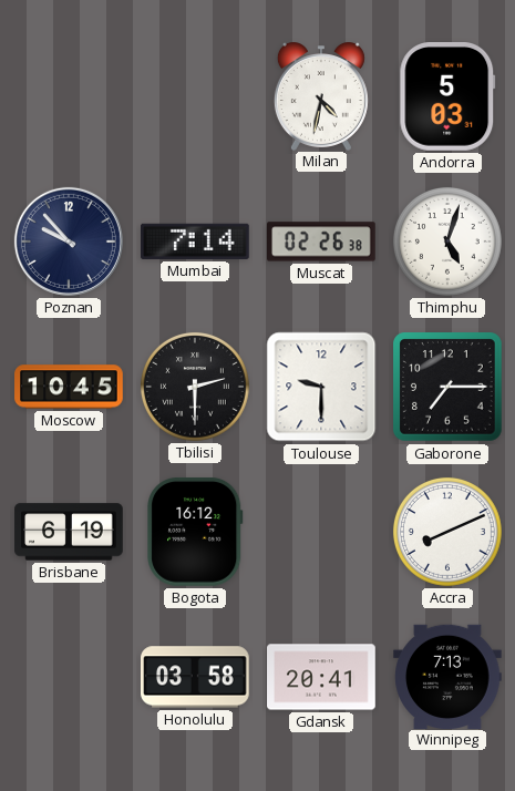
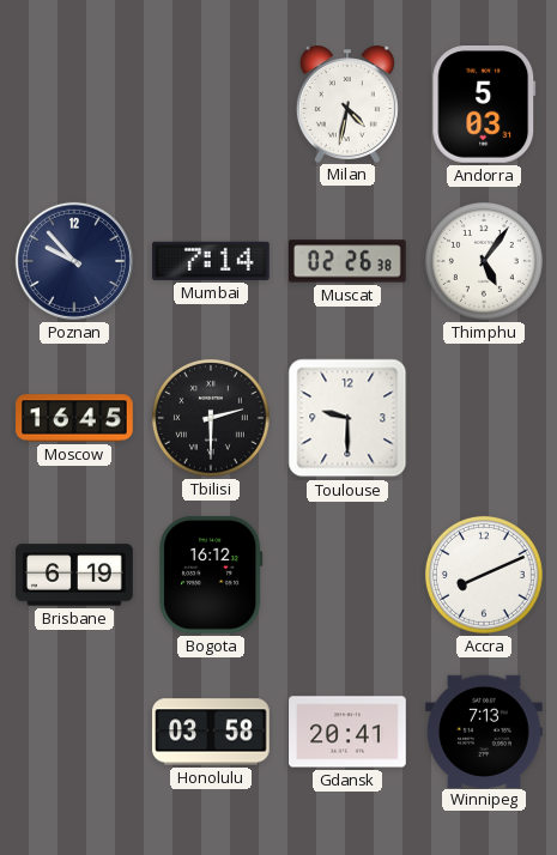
Thimphu: 5:03 -> 5:06 (484, 261)
Moscow: 10:45 -> 16:45 (74, 418)
Gaborone: 7:15 -> none (449, 388)
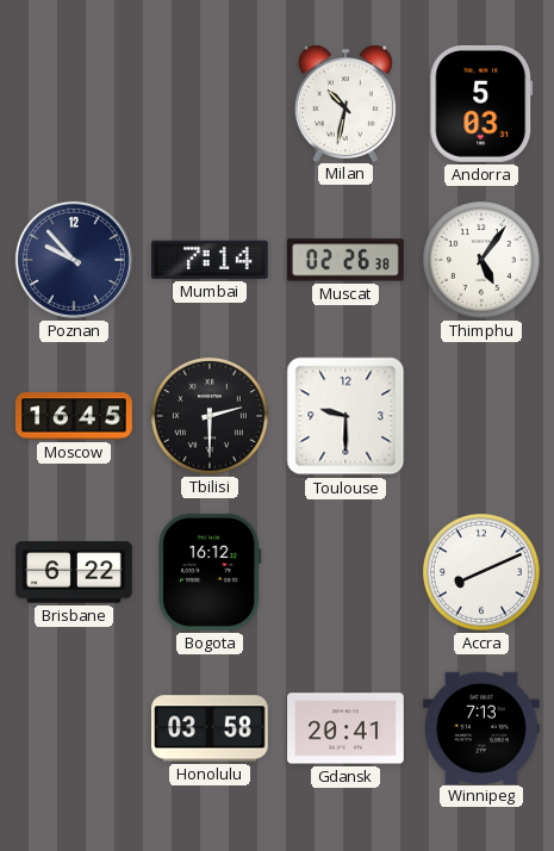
Milan: 4:32 -> 10:32 (346, 104)
Brisbane: 6:19 -> 6:22 (74, 572)
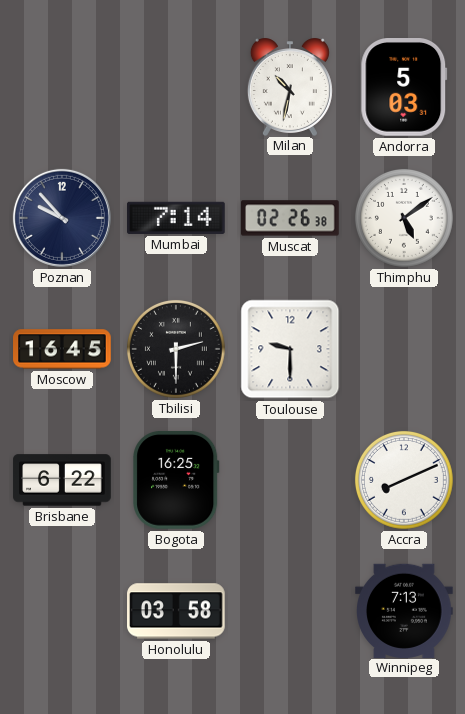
Thimphu: 5:06 -> 5:09 (404, 218)
Bogota: 16:12 -> 16:25 (176, 480)
Gdansk: 20:41 -> none (346, 728)
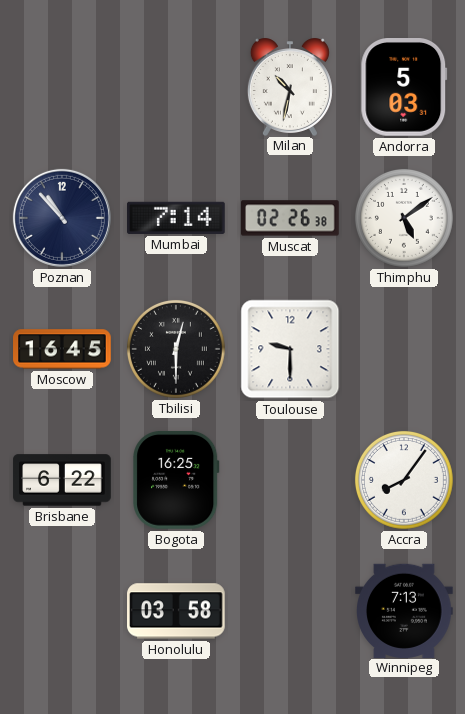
Poznan: 9:53 -> 10:53 (62, 218)
Tbilisi: 2:30 -> 12:30 (176, 349)
Accra: 8:11 -> 8:06 (404, 480)
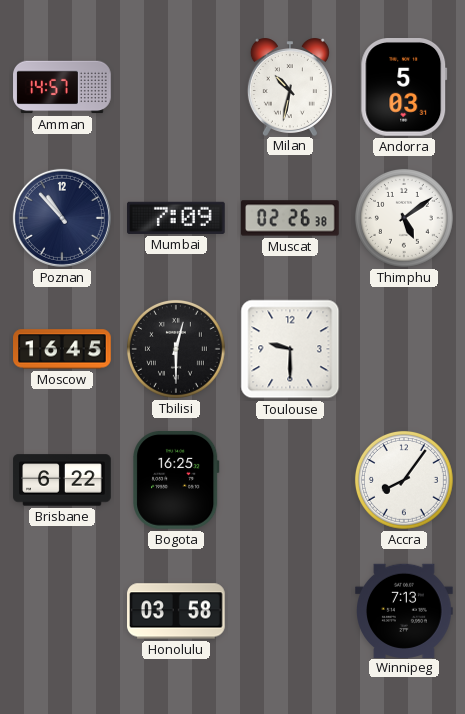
Amman: none -> 14:57 (62, 87)
Mumbai: 7:14 -> 7:09 (177, 218)
